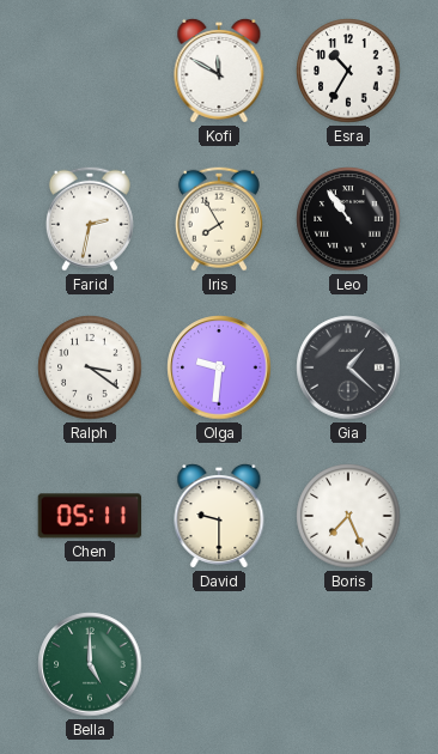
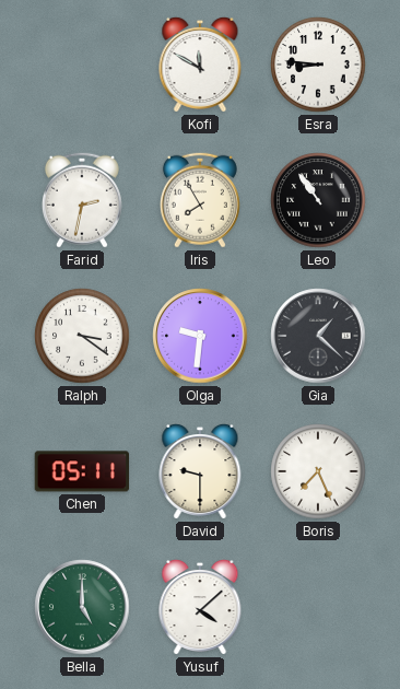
Esra: 10:35 -> 8:46 (318, 65)
Yusuf: none -> 4:08 (200, 607)
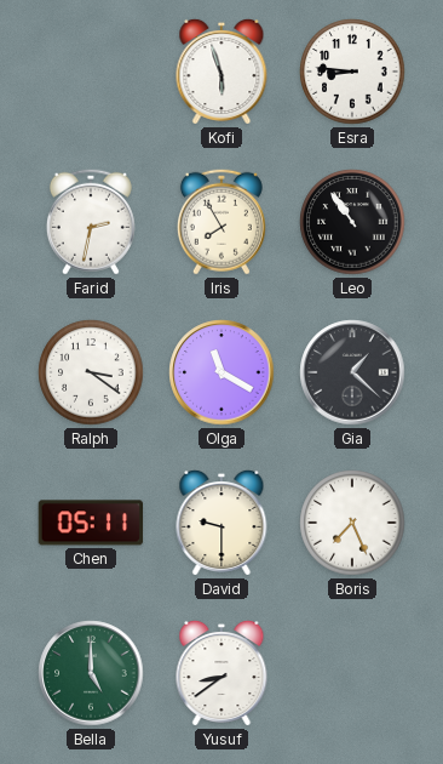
Kofi: 11:50 -> 5:57 (221, 72)
Olga: 9:31 -> 11:20 (221, 372)
Yusuf: 4:08 -> 8:39 (221, 673)
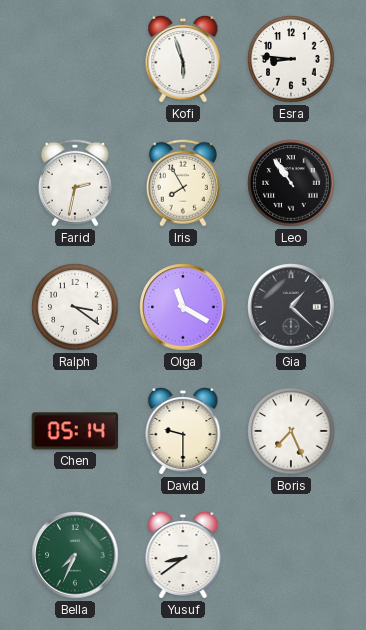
Chen: 05:11 -> 05:14 (75, 431)
Bella: 5:00 -> 7:34 (75, 555)
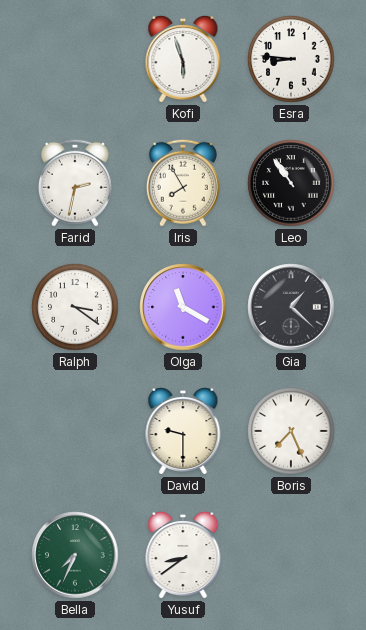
Chen: 05:14 -> none (75, 431)
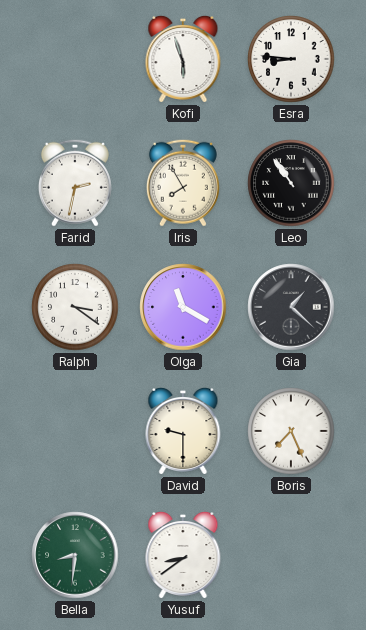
Bella: 7:34 -> 8:31 (75, 555)
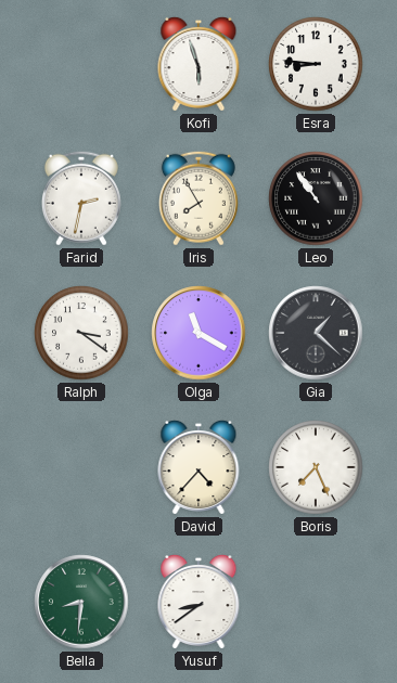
David: 9:30 -> 4:37 (198, 467)
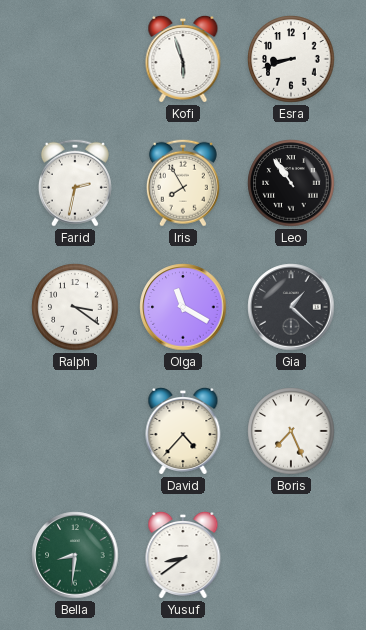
Esra: 8:46 -> 8:42 (291, 59)
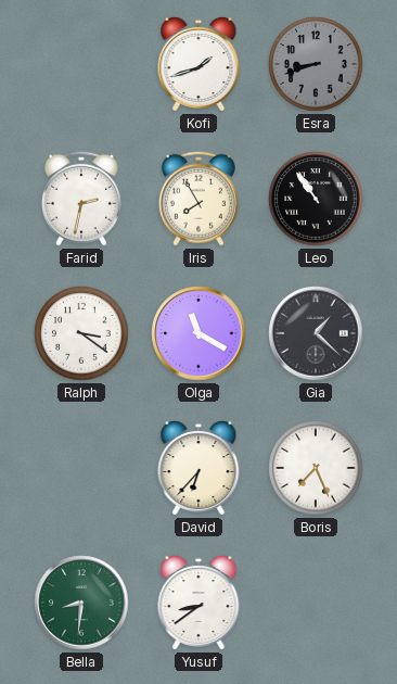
Kofi: 5:57 -> 1:42 (198, 64)
Esra dial: white -> grey (316, 64)
David: 4:37 -> 6:37 (198, 468)
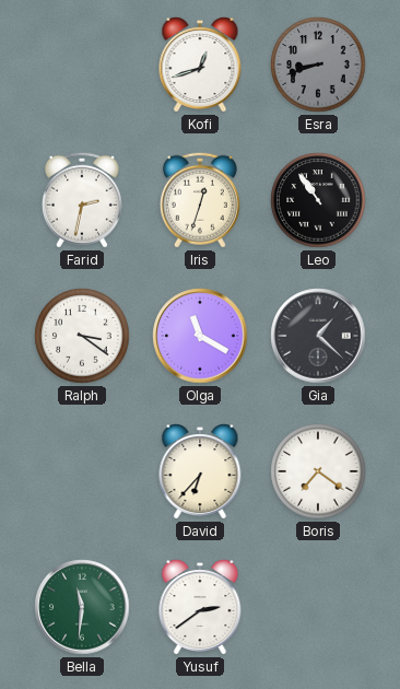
Kofi: 1:42 -> 12:42 (200, 65)
Iris: 7:55 -> 12:33 (200, 200)
Boris: 7:26 -> 7:21 (318, 471)
Bella: 8:31 -> 11:31 (82, 607)
Yusuf: 8:39 -> 2:39 (200, 607)
